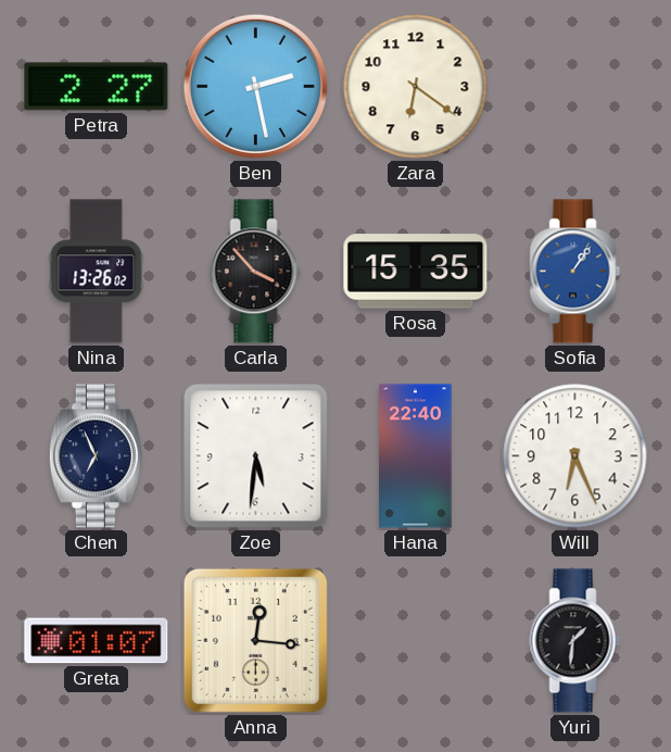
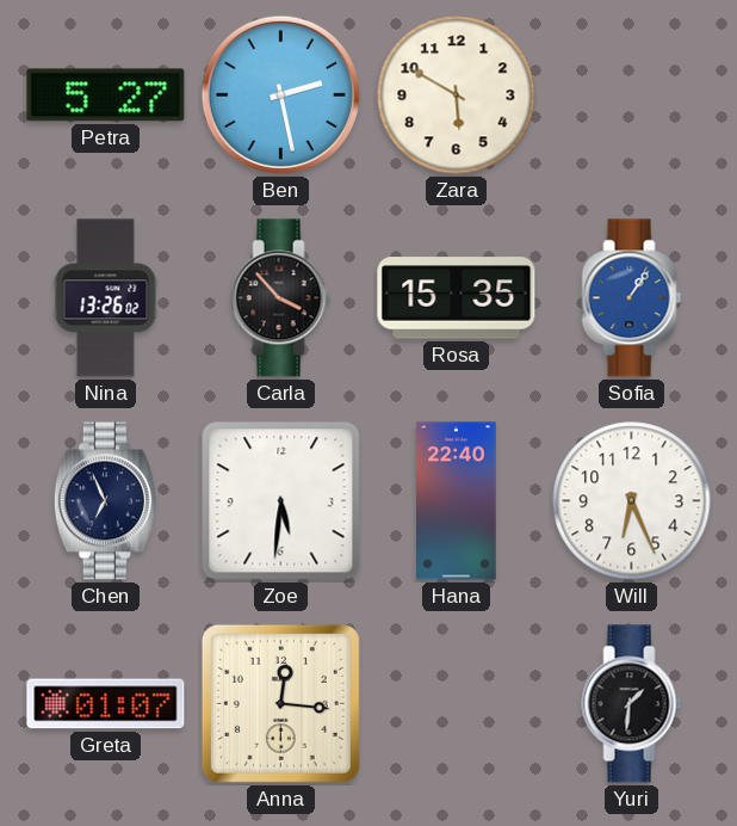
Petra: 2:27 -> 5:27 (106, 95)
Zara: 6:21 -> 5:50 (457, 95)
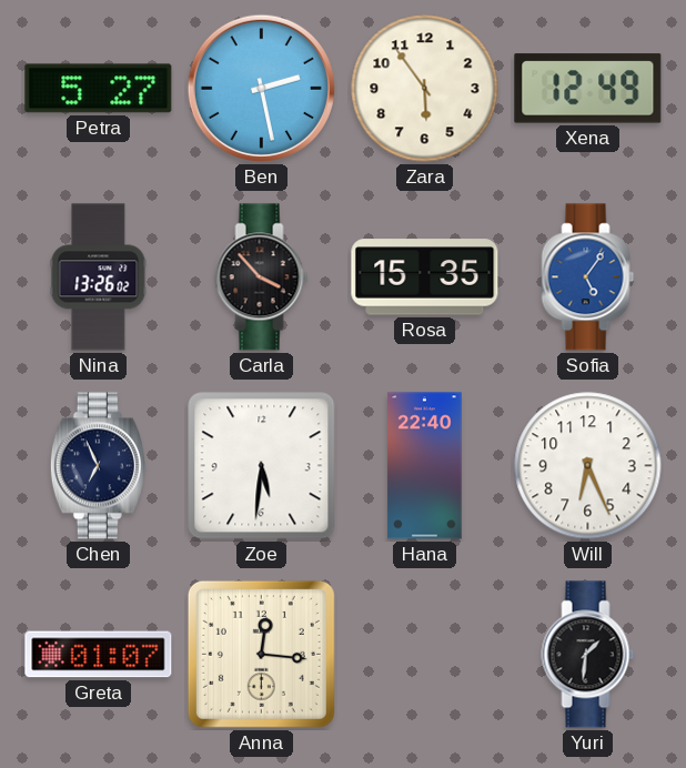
Zara: 5:50 -> 5:54 (425, 89)
Xena: none -> 12:49 (588, 89)
Sofia: 1:06 -> 5:06 (588, 277)
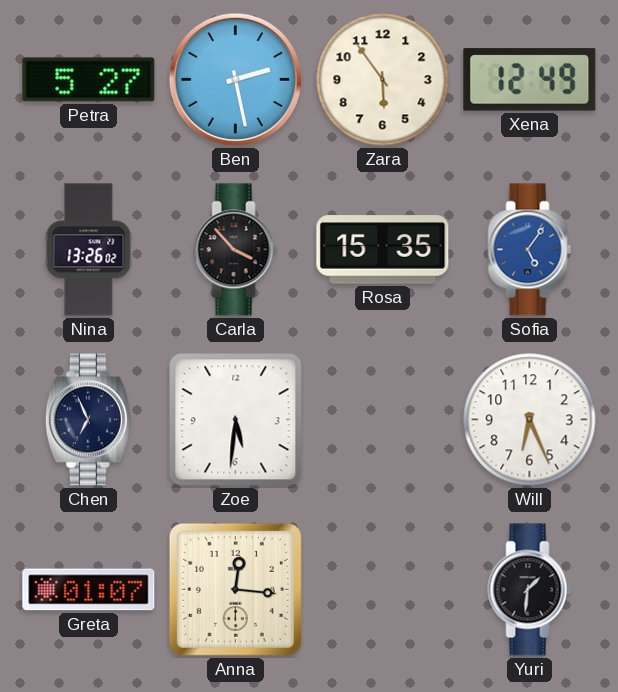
Hana: 22:40 -> none (425, 466)
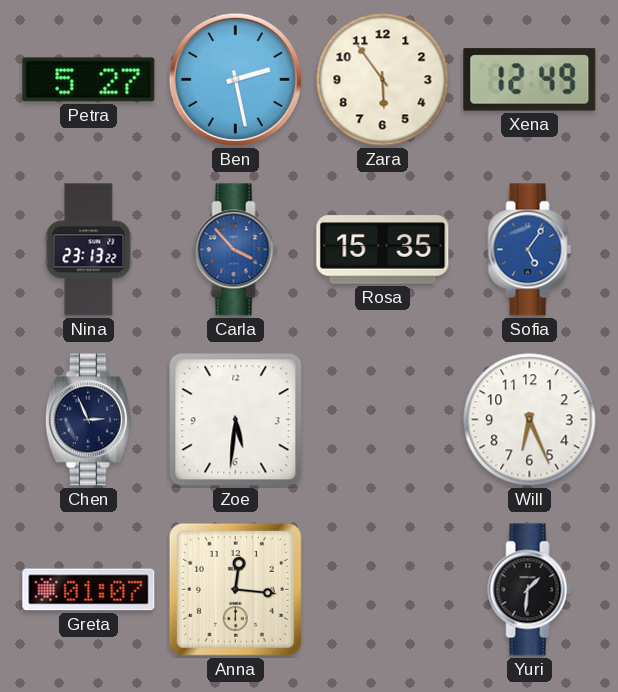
Nina: 13:26 -> 23:13 (89, 250)
Carla dial: black -> blue (236, 250)
Chen: 6:56 -> 2:56 (88, 420)
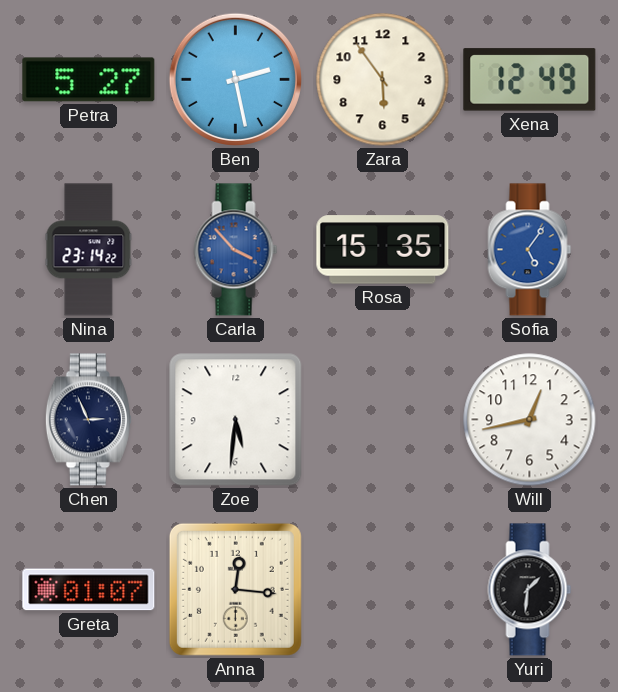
Nina: 23:13 -> 23:14 (89, 250)
Will: 6:26 -> 12:43 (530, 420)
